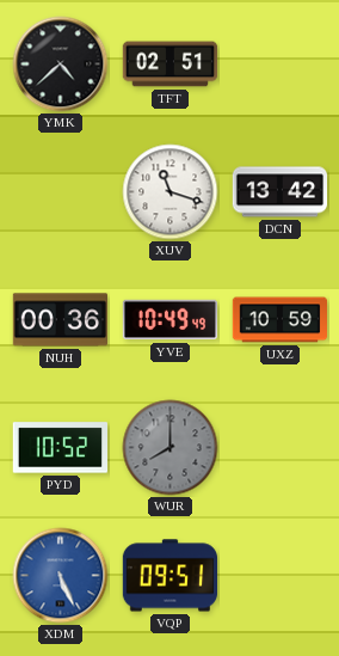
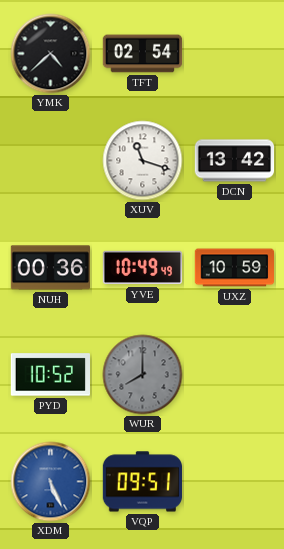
TFT: 02:51 -> 02:54 (143, 54)
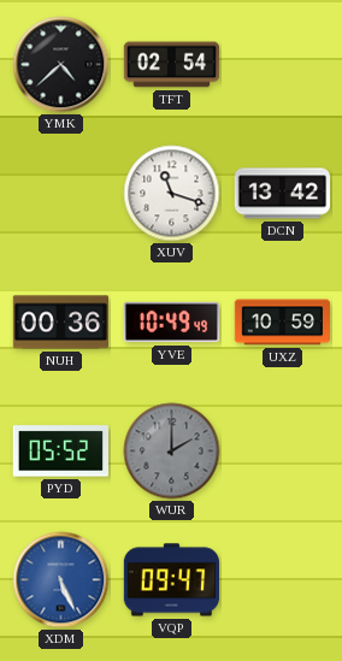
PYD: 10:52 -> 05:52 (60, 452)
WUR: 8:00 -> 2:00 (172, 452)
VQP: 09:51 -> 09:47 (171, 580)
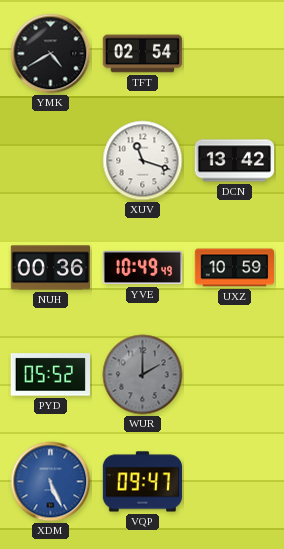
YMK: 4:38 -> 4:40 (51, 54)
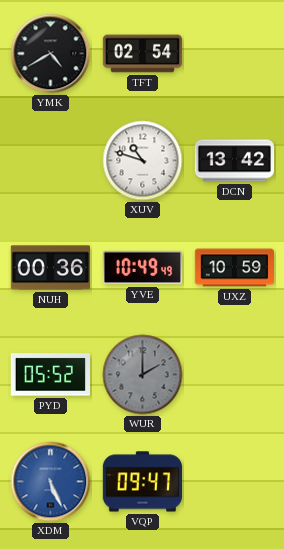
XUV: 11:18 -> 10:48 (143, 161)
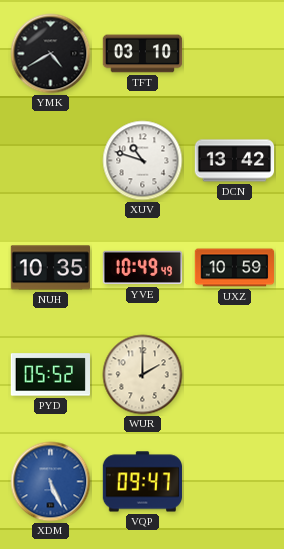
TFT: 02:54 -> 03:10 (143, 54)
NUH: 00:36 -> 10:35 (51, 268)
WUR dial: grey -> cream (143, 375)
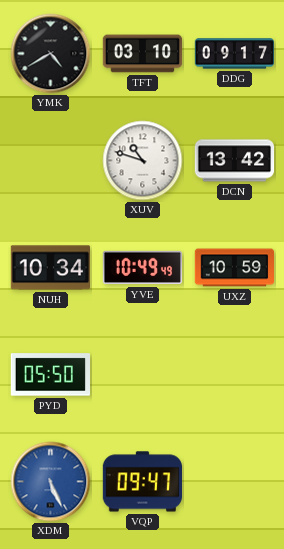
DDG: none -> 09:17 (235, 54)
NUH: 10:35 -> 10:34 (51, 268)
PYD: 05:52 -> 05:50 (50, 375)
WUR: 2:00 -> none (143, 375)
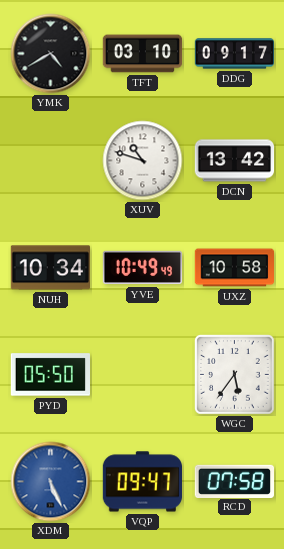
UXZ: 10:59 -> 10:58 (235, 268)
WGC: none -> 5:36 (235, 375)
RCD: none -> 07:58 (235, 481)
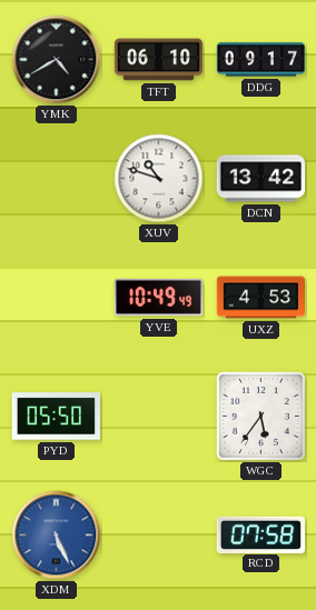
TFT: 03:10 -> 06:10 (159, 60)
NUH: 10:34 -> none (51, 268)
UXZ: 10:58 -> 4:53 (261, 298)
VQP: 09:47 -> none (142, 482)
